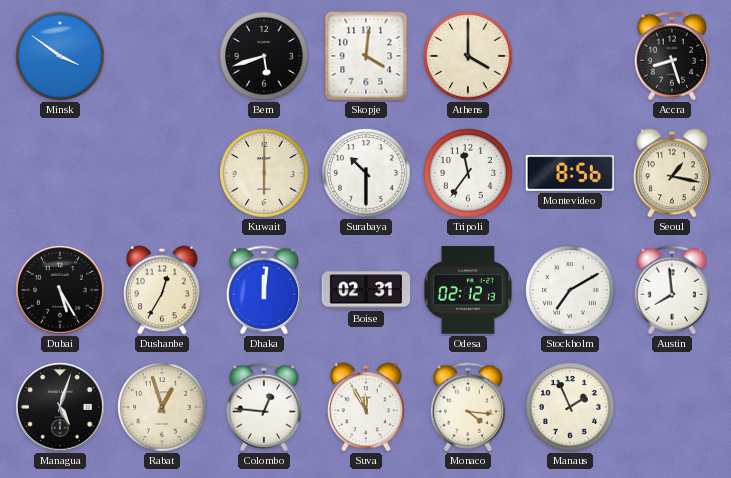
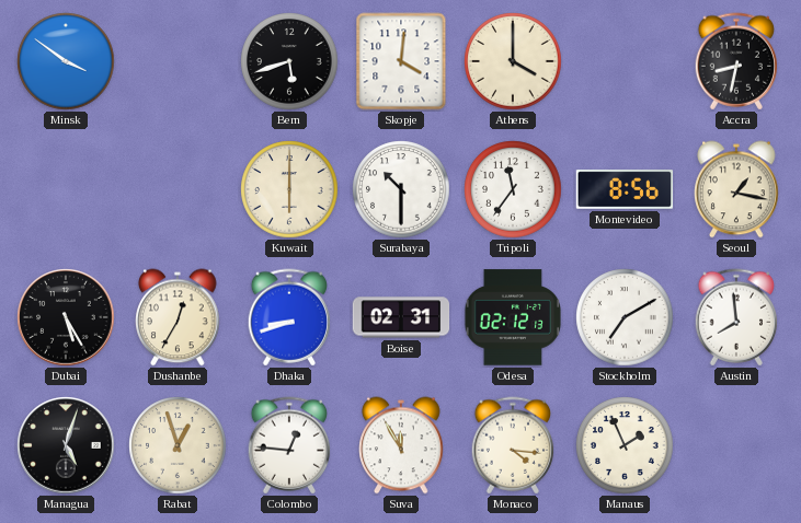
Accra: 8:27 -> 8:32 (736, 61)
Dhaka: 12:01 -> 8:42 (289, 317)
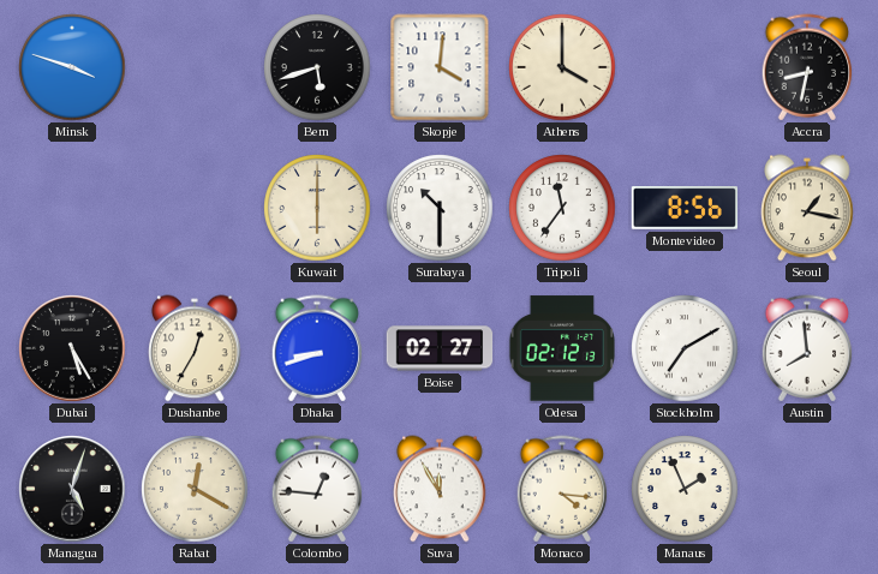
Minsk: 3:51 -> 3:48 (72, 67)
Boise: 02:31 -> 02:27 (440, 348)
Rabat: 12:57 -> 12:20 (195, 489)
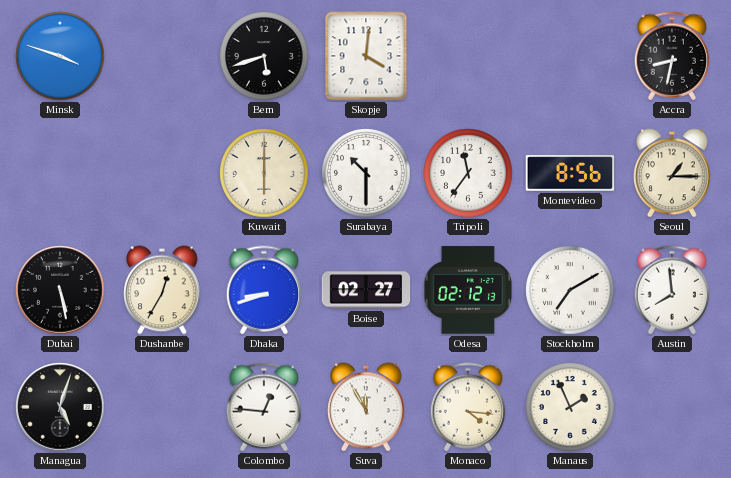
Athens: 4:00 -> none (562, 67)
Seoul: 1:17 -> 1:15 (672, 173)
Dubai: 5:25 -> 5:28 (60, 290)
Rabat: 12:20 -> none (195, 489)
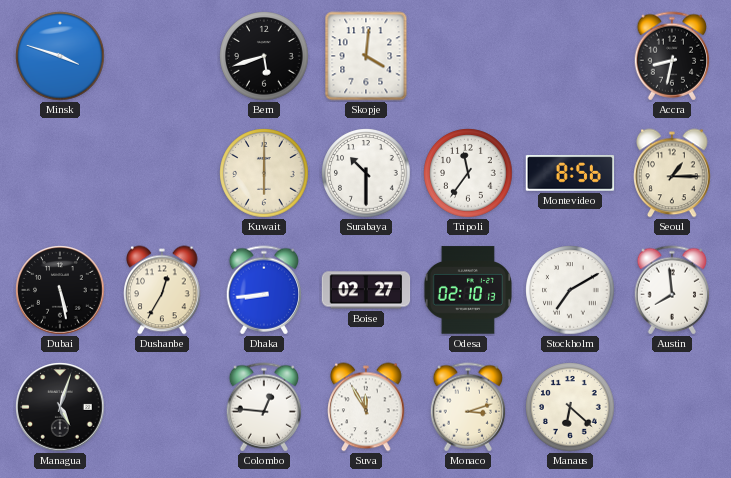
Dhaka: 8:42 -> 8:44 (264, 290)
Odesa: 02:12 -> 02:10 (467, 290)
Monaco: 4:16 -> 3:12 (468, 407)
Manaus: 1:56 -> 6:22 (570, 407)
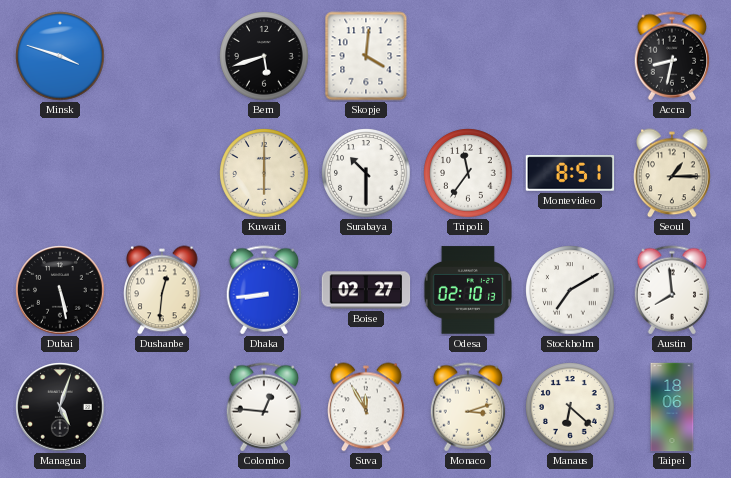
Montevideo: 8:56 -> 8:51 (570, 173)
Dushanbe: 12:35 -> 12:31 (162, 290)
Taipei: none -> 18:06 (672, 407)
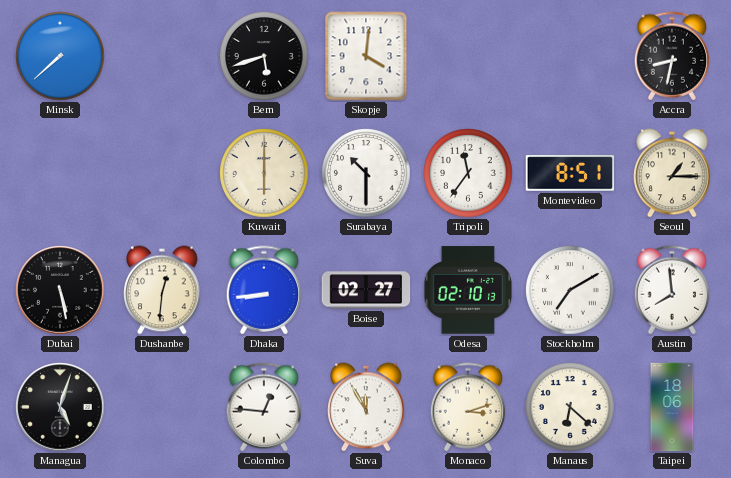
Minsk: 3:48 -> 7:38 (60, 56)
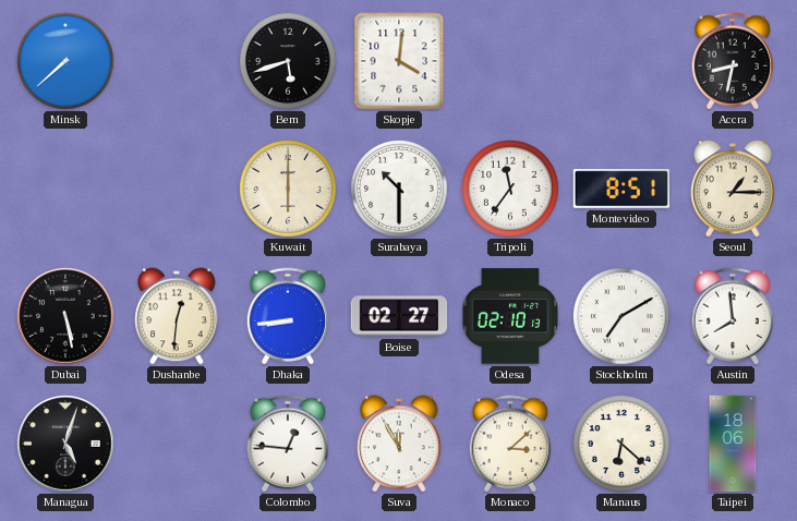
Monaco: 3:12 -> 3:08 (510, 444)
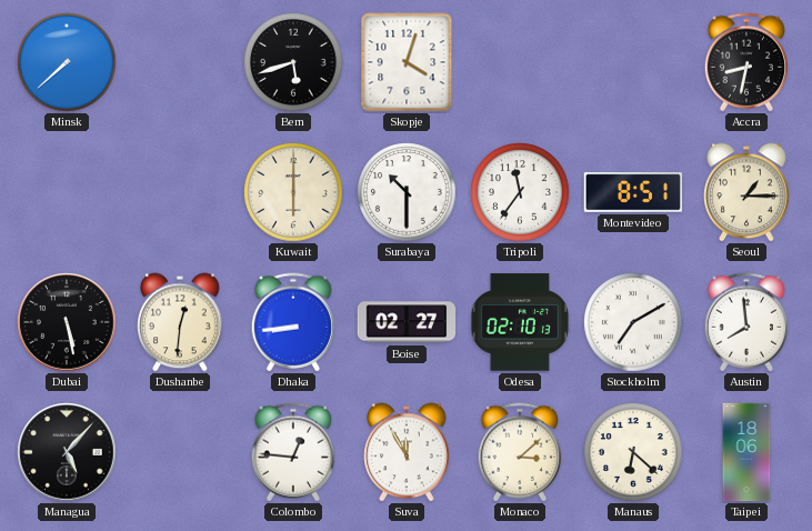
Skopje: 4:01 -> 4:03 (407, 62)
Managua: 5:03 -> 5:07 (67, 452)
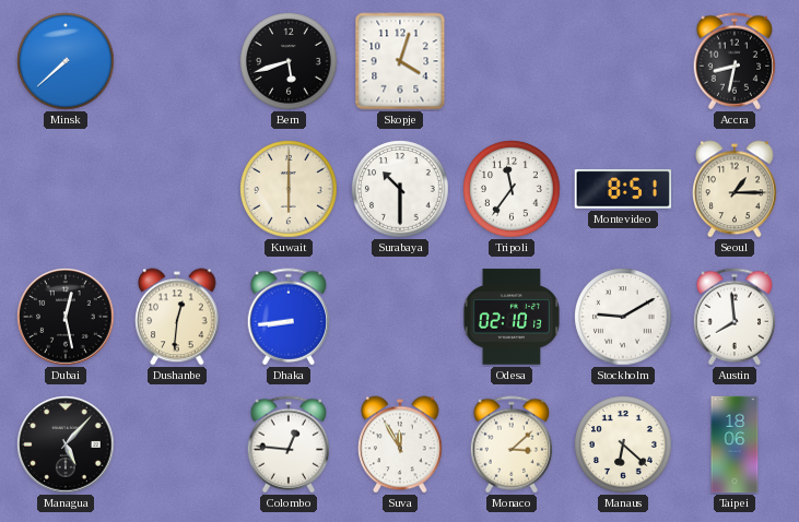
Dubai: 5:28 -> 12:28 (66, 317)
Boise: 02:27 -> none (407, 322)
Stockholm: 7:10 -> 9:10 (623, 317)
